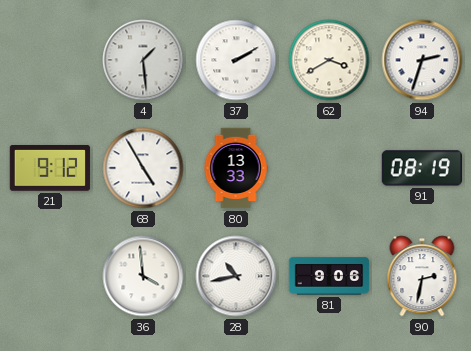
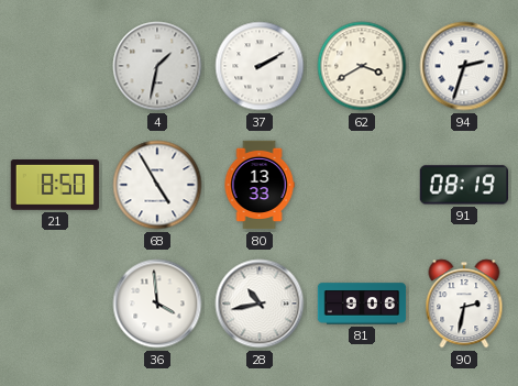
4: 1:29 -> 1:32 (157, 66)
21: 9:12 -> 8:50 (55, 186)
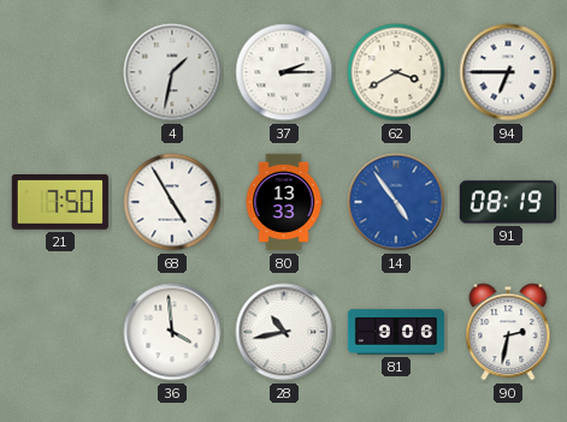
37: 2:10 -> 2:15 (284, 72)
94: 2:33 -> 6:45 (508, 72)
21: 8:50 -> 7:50 (60, 203)
14: none -> 4:54 (396, 202)
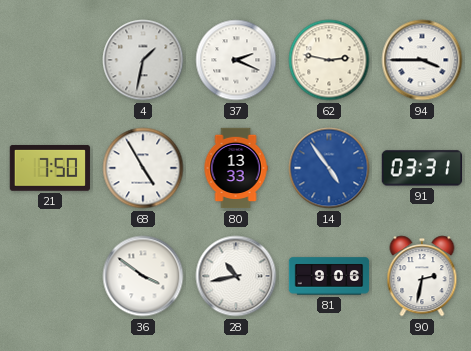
37: 2:15 -> 2:19 (236, 60)
62: 3:40 -> 2:47 (329, 60)
94: 6:45 -> 3:45 (422, 60)
91: 08:19 -> 03:31 (422, 168)
36: 3:59 -> 3:51 (143, 276)
